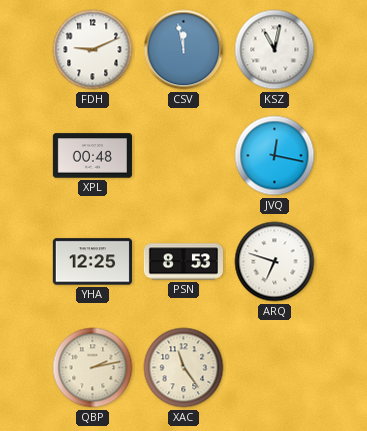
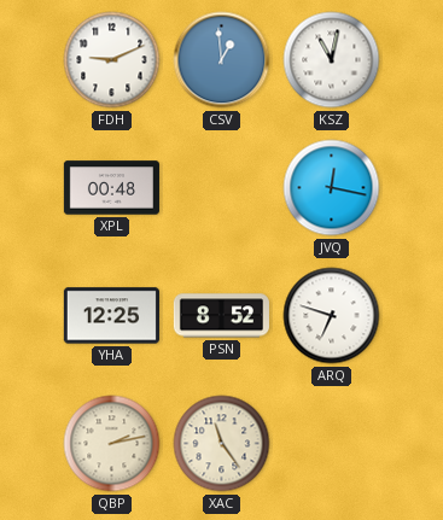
CSV: 11:58 -> 12:59 (222, 60)
PSN: 8:53 -> 8:52 (221, 316)
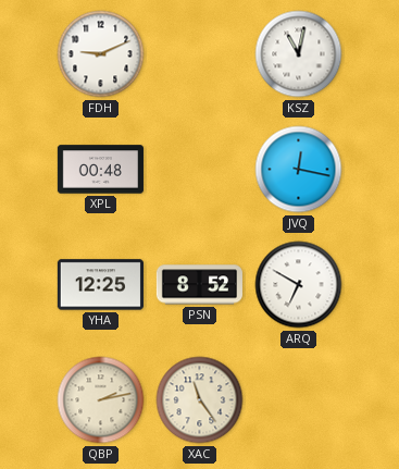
CSV: 12:59 -> none (222, 60)
ARQ: 6:48 -> 6:50 (299, 285)
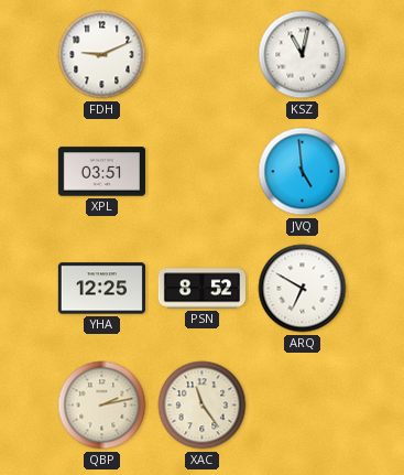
XPL: 00:48 -> 03:51 (101, 172)
JVQ: 12:17 -> 4:59 (303, 172)
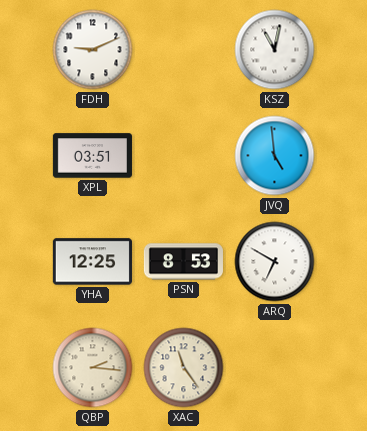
PSN: 8:52 -> 8:53 (183, 262)
QBP: 2:13 -> 2:16 (93, 368)
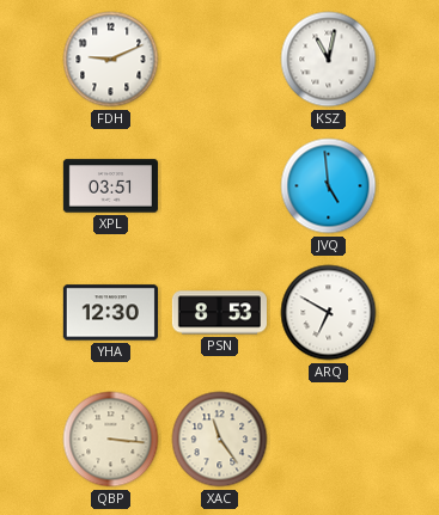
YHA: 12:25 -> 12:30 (110, 313)
QBP: 2:16 -> 3:16 (111, 440)
